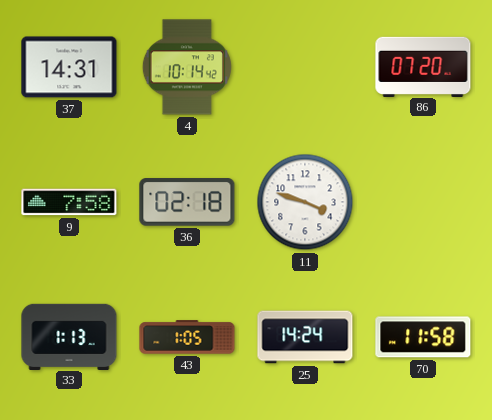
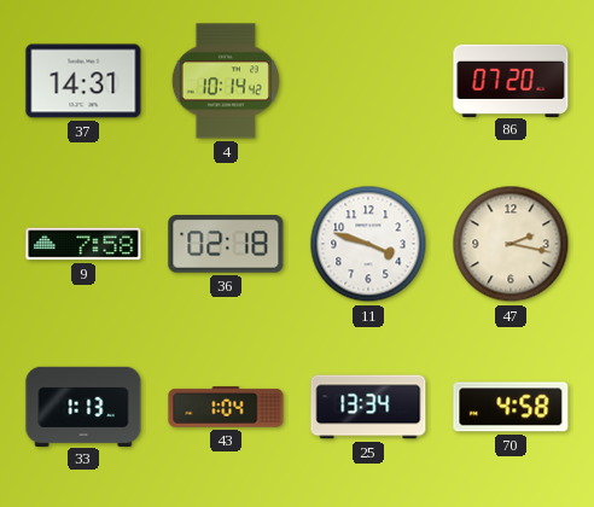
47: none -> 2:17 (511, 244)
43: 1:05 -> 1:04 (226, 407)
25: 14:24 -> 13:34 (368, 407)
70: 11:58 -> 4:58 (511, 407)
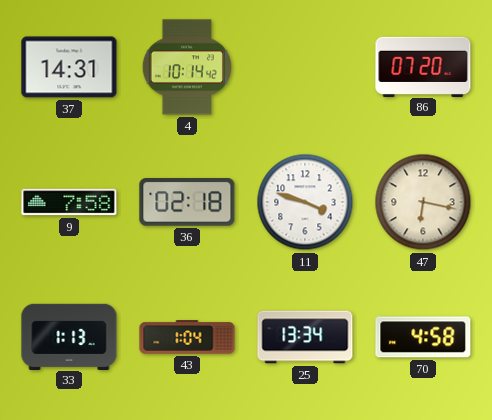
47: 2:17 -> 6:17 (423, 202)
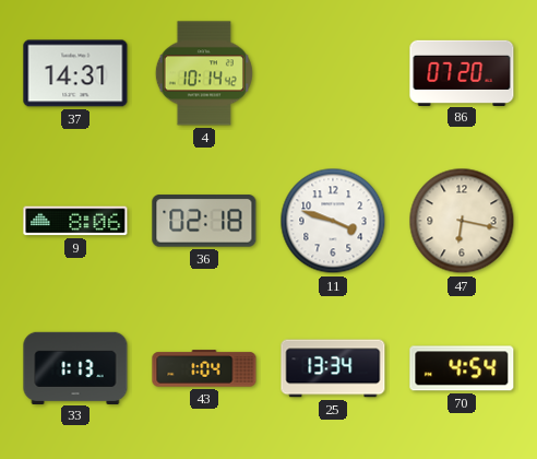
9: 7:58 -> 8:06 (75, 221)
70: 4:58 -> 4:54 (462, 368)
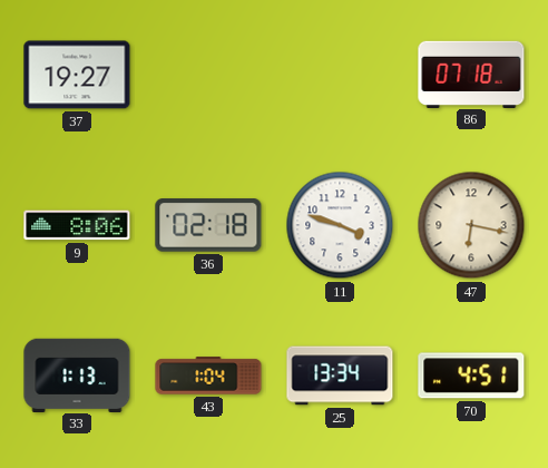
37: 14:31 -> 19:27 (77, 75)
4: 10:14 -> none (204, 73)
86: 07:20 -> 07:18 (471, 74)
70: 4:54 -> 4:51 (471, 376)
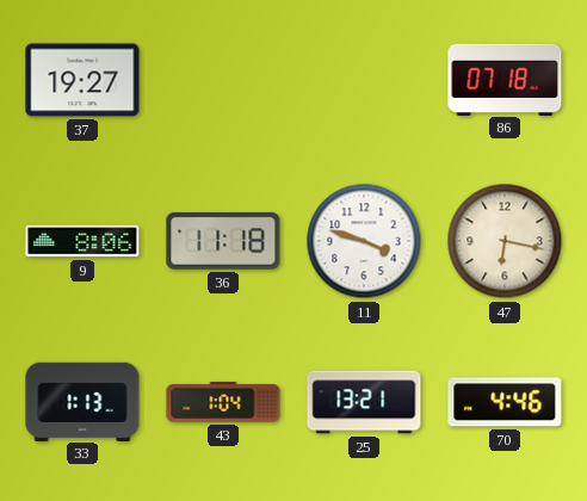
36: 02:18 -> 11:18 (223, 241)
25: 13:34 -> 13:21 (364, 402)
70: 4:51 -> 4:46 (505, 402)
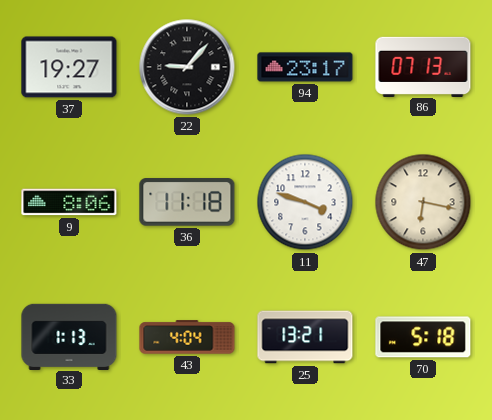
22: none -> 9:07 (187, 67)
94: none -> 23:17 (305, 67)
86: 07:18 -> 07:13 (423, 66)
43: 1:04 -> 4:04 (187, 337)
70: 4:46 -> 5:18 (423, 337)
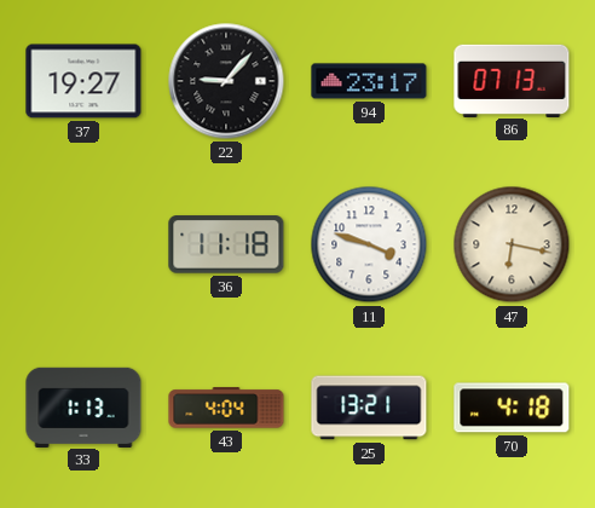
9: 8:06 -> none (69, 202)
70: 5:18 -> 4:18 (512, 408)
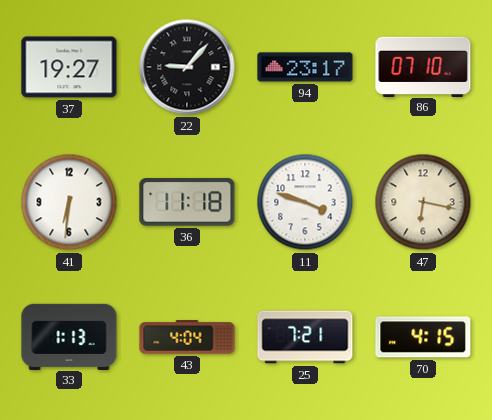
86: 07:13 -> 07:10 (423, 66)
41: none -> 6:31 (69, 202)
25: 13:21 -> 7:21 (305, 337)
70: 4:18 -> 4:15 (423, 337)
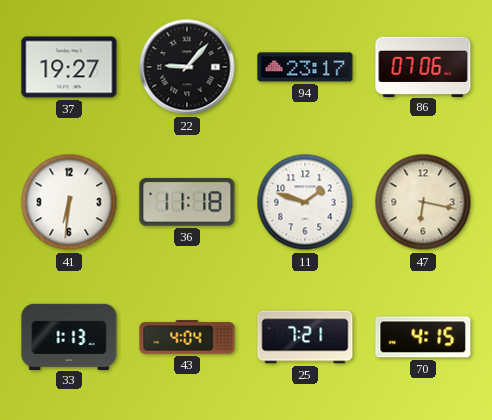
86: 07:10 -> 07:06 (423, 66)
11: 3:48 -> 1:48 (305, 202)
